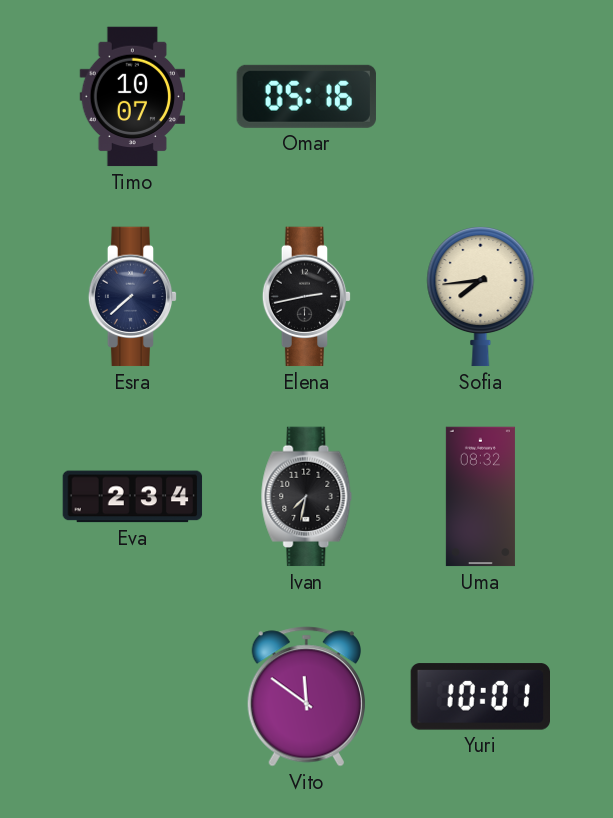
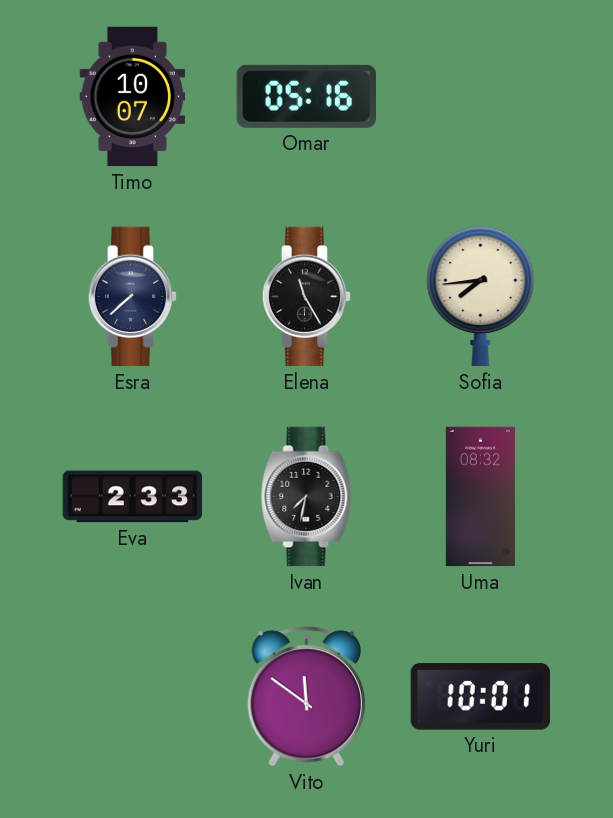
Elena: 2:43 -> 11:25 (307, 297)
Eva: 2:34 -> 2:33 (133, 497)
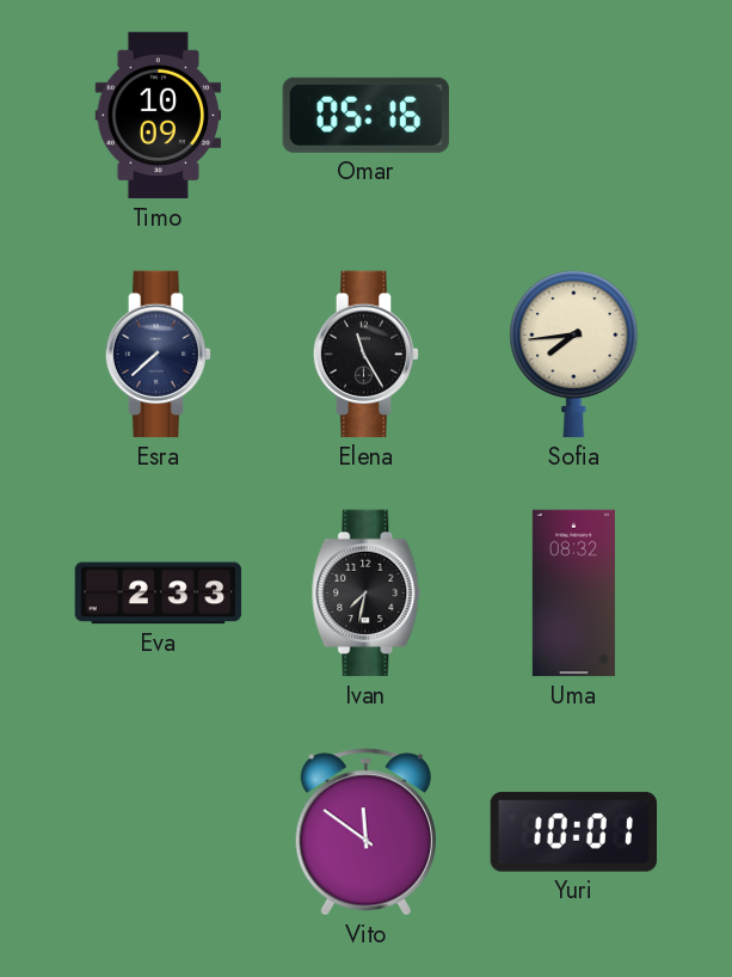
Timo: 10:07 -> 10:09 (159, 116)
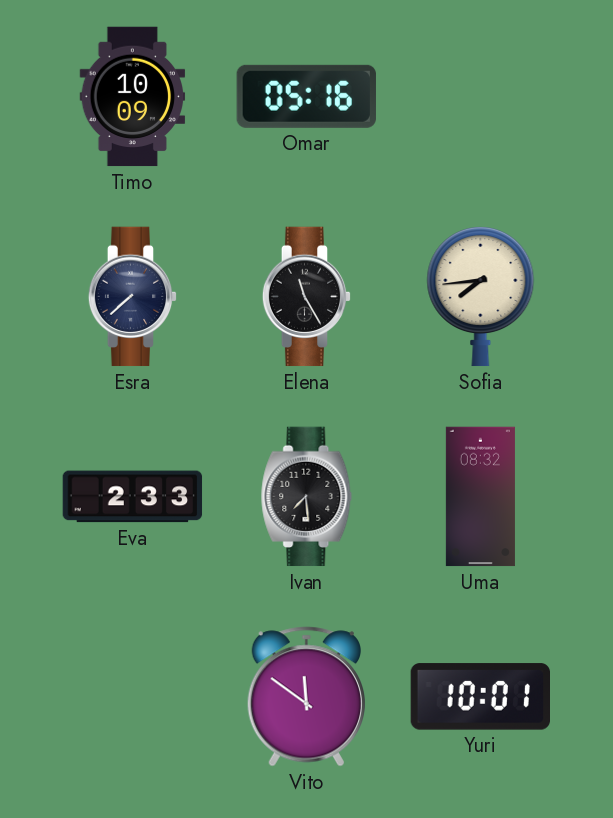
Ivan: 7:32 -> 7:29 (307, 497)
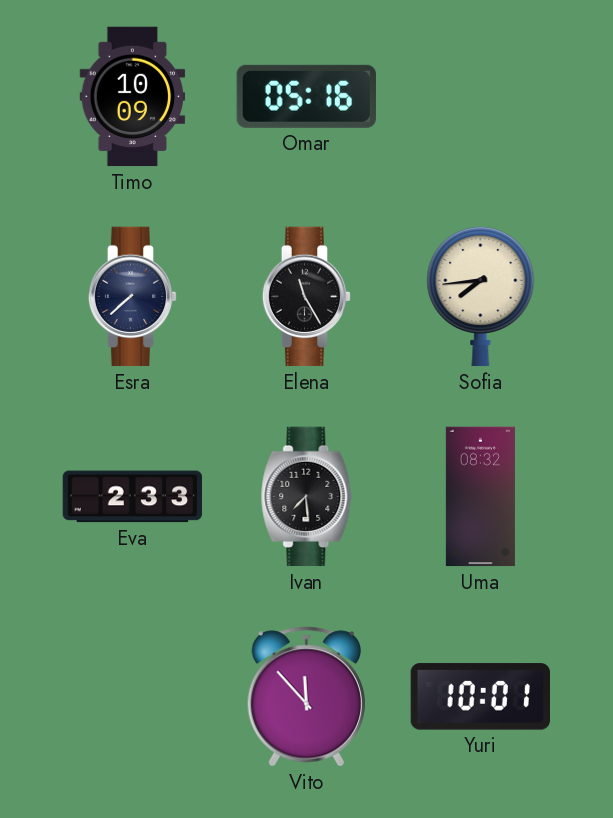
Vito: 11:51 -> 11:53 (306, 697)
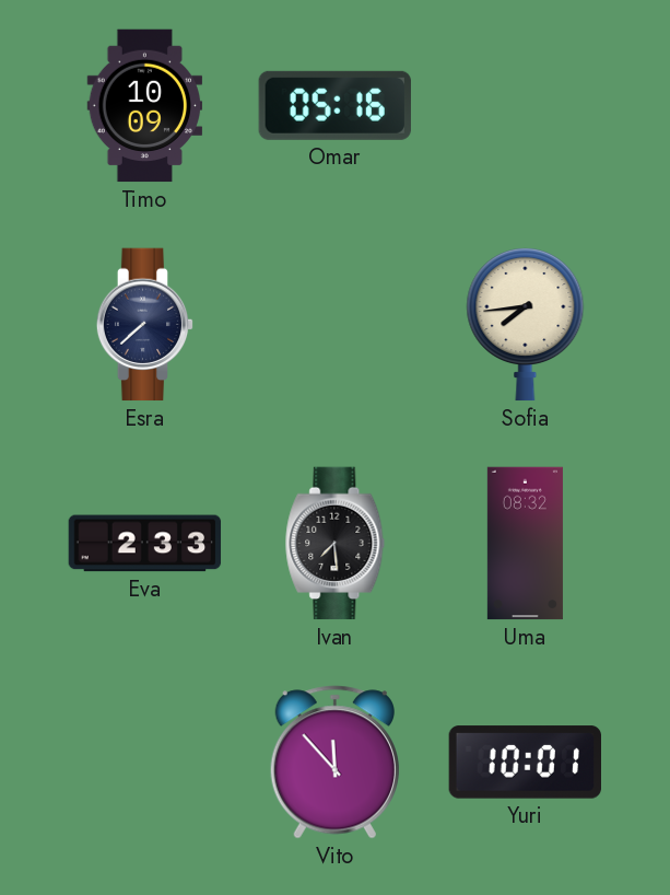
Elena: 11:25 -> none (307, 297)
